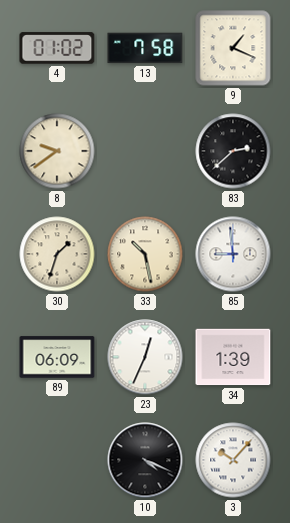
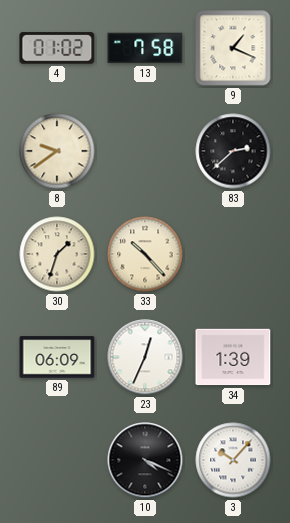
33: 10:28 -> 10:23 (145, 254)
85: 8:59 -> none (233, 254)
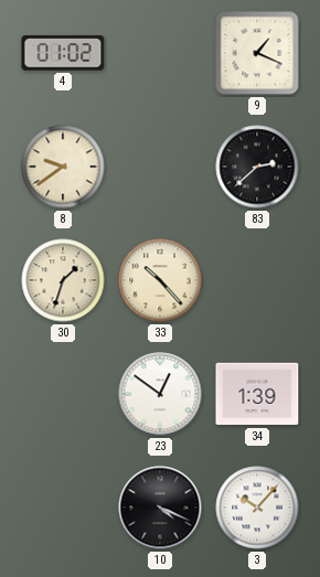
13: 7:58 -> none (145, 48)
89: 06:09 -> none (57, 357)
23: 12:34 -> 12:51 (160, 394)
